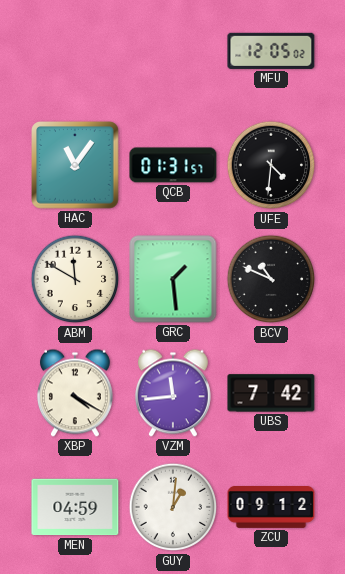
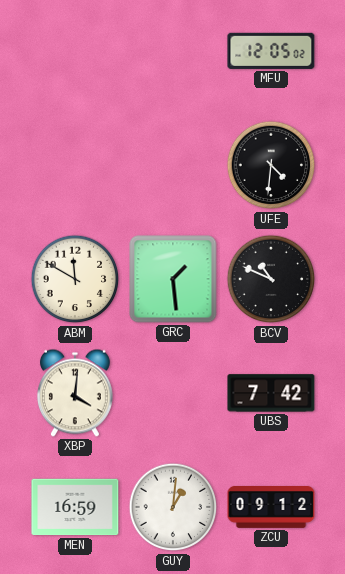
HAC: 11:06 -> none (76, 166)
QCB: 01:31 -> none (173, 165)
XBP: 4:20 -> 4:01 (75, 393)
VZM: 11:44 -> none (173, 393)
MEN: 04:59 -> 16:59 (75, 507)
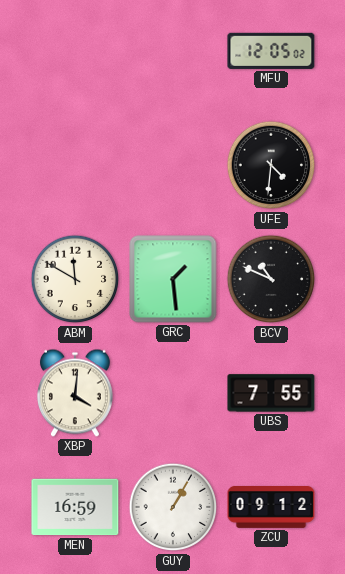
UBS: 7:42 -> 7:55 (271, 393)
GUY: 1:01 -> 1:05 (173, 507)
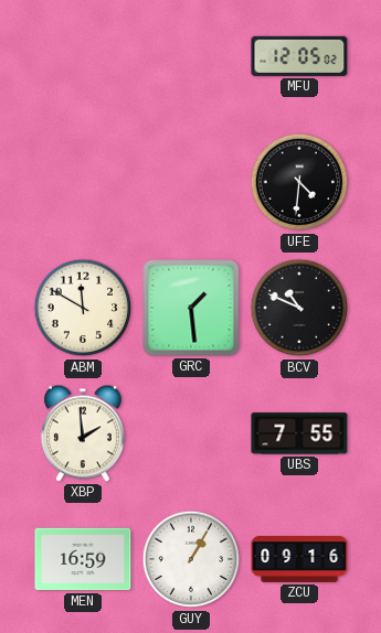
XBP: 4:01 -> 1:59 (83, 433)
ZCU: 09:12 -> 09:16 (299, 560)
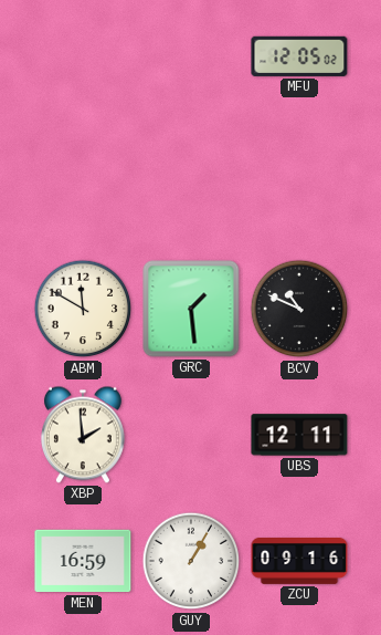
UFE: 4:31 -> none (299, 182)
UBS: 7:55 -> 12:11 (299, 435)
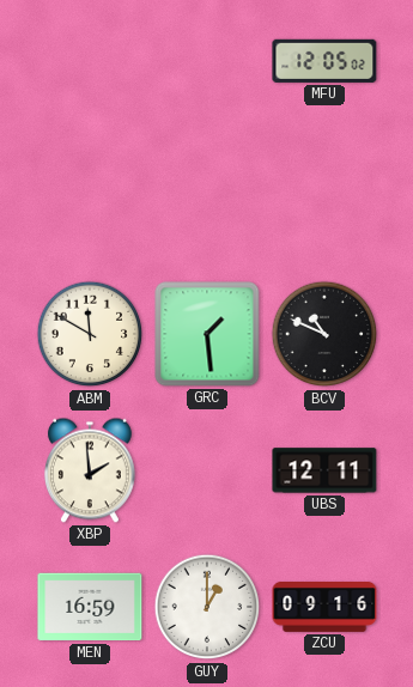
GUY: 1:05 -> 1:00 (207, 607)
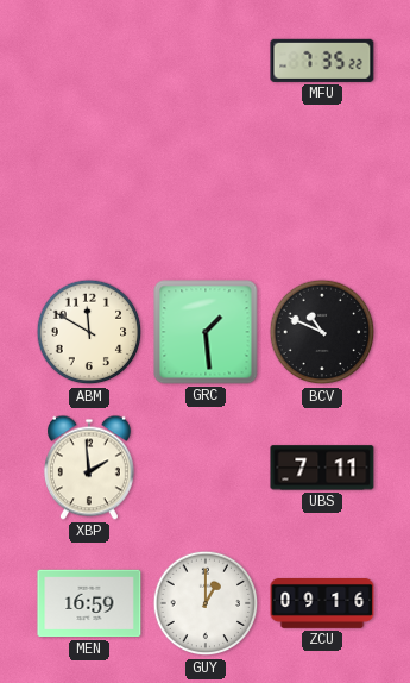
MFU: 12:05 -> 7:35 (322, 61)
UBS: 12:11 -> 7:11 (322, 468)
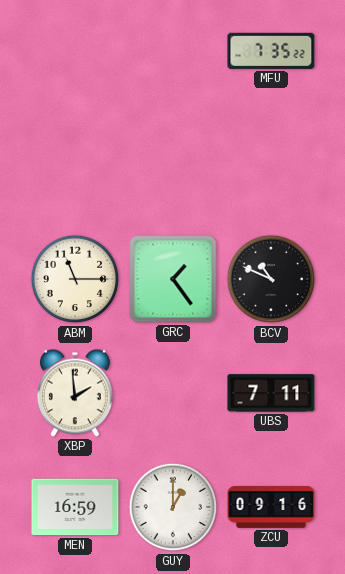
ABM: 11:50 -> 11:15 (75, 279)
GRC: 1:29 -> 1:24 (173, 279)
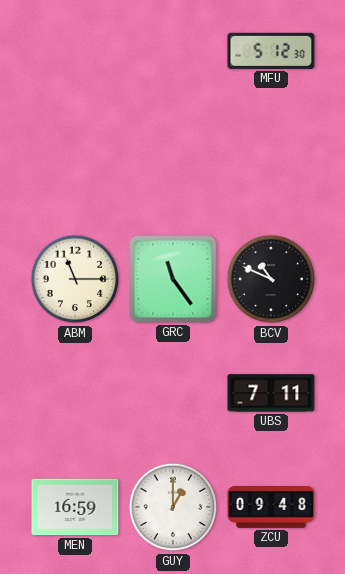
MFU: 7:35 -> 5:12 (271, 51)
GRC: 1:24 -> 11:24 (173, 279)
XBP: 1:59 -> none (75, 393)
ZCU: 09:16 -> 09:48 (271, 508)
